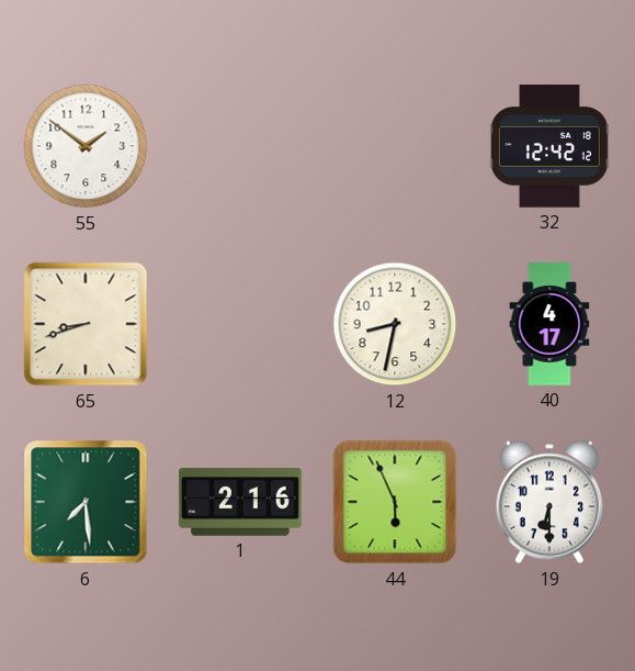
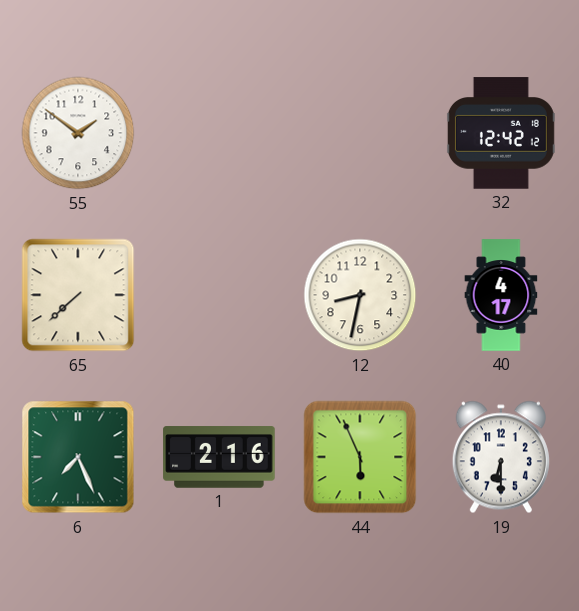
65: 8:42 -> 7:38 (78, 295)
6: 7:29 -> 7:26 (78, 457)
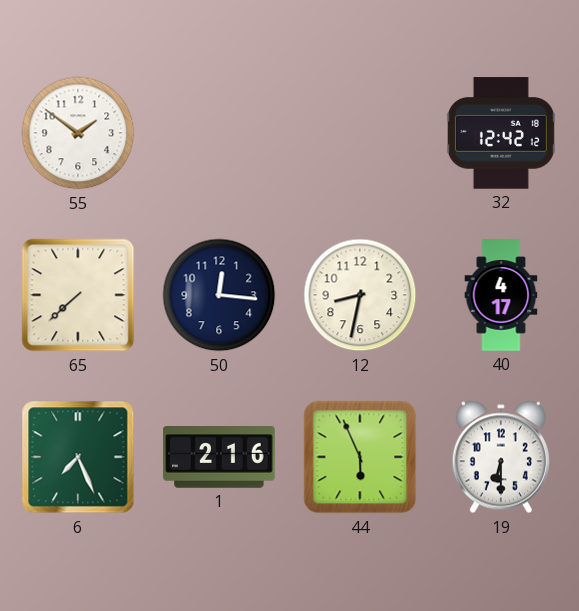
50: none -> 12:16 (219, 295)
